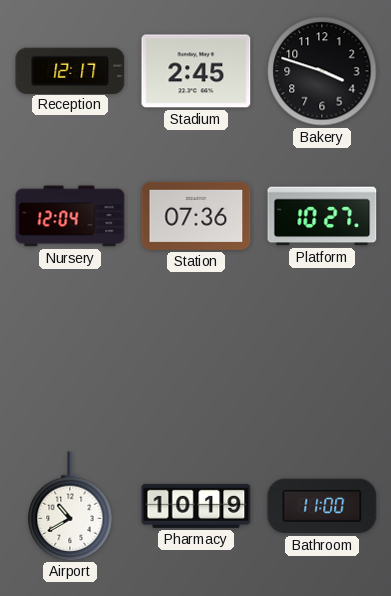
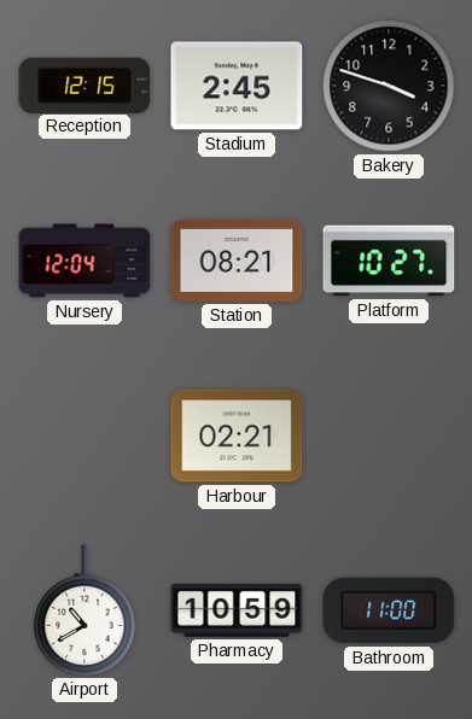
Reception: 12:17 -> 12:15 (85, 84)
Station: 07:36 -> 08:21 (237, 261)
Harbour: none -> 02:21 (237, 436)
Pharmacy: 10:19 -> 10:59 (237, 610)
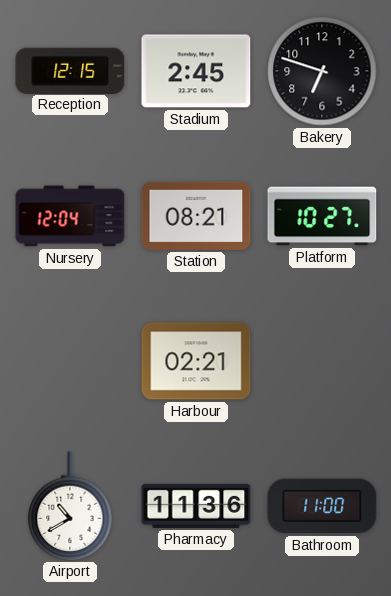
Bakery: 3:48 -> 6:48 (322, 71)
Pharmacy: 10:59 -> 11:36 (196, 506)
